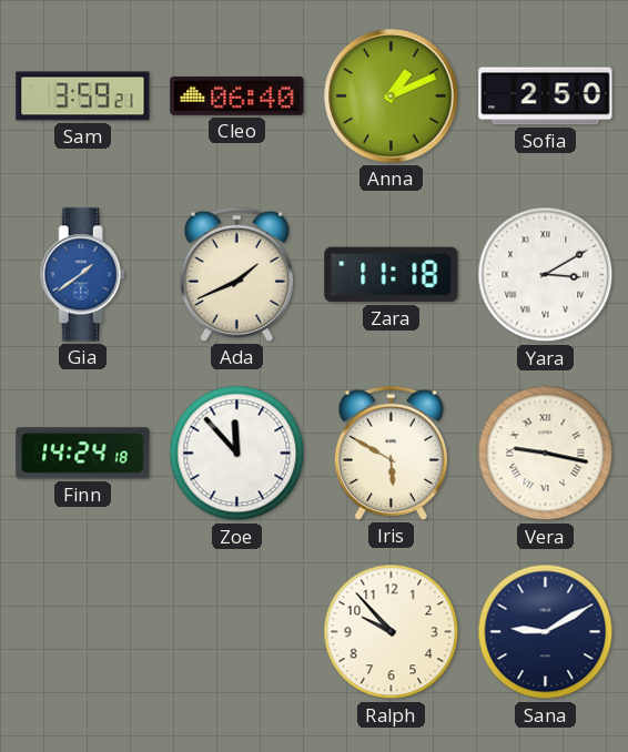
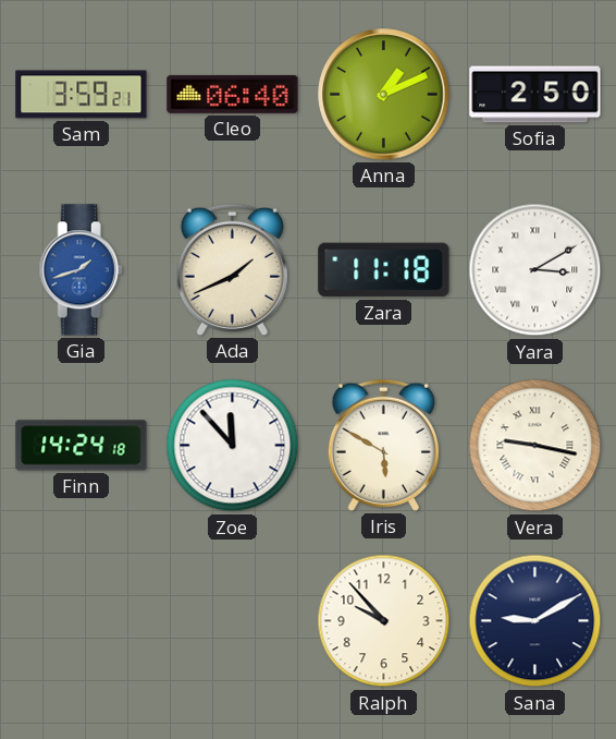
Gia: 1:39 -> 1:42 (81, 270)
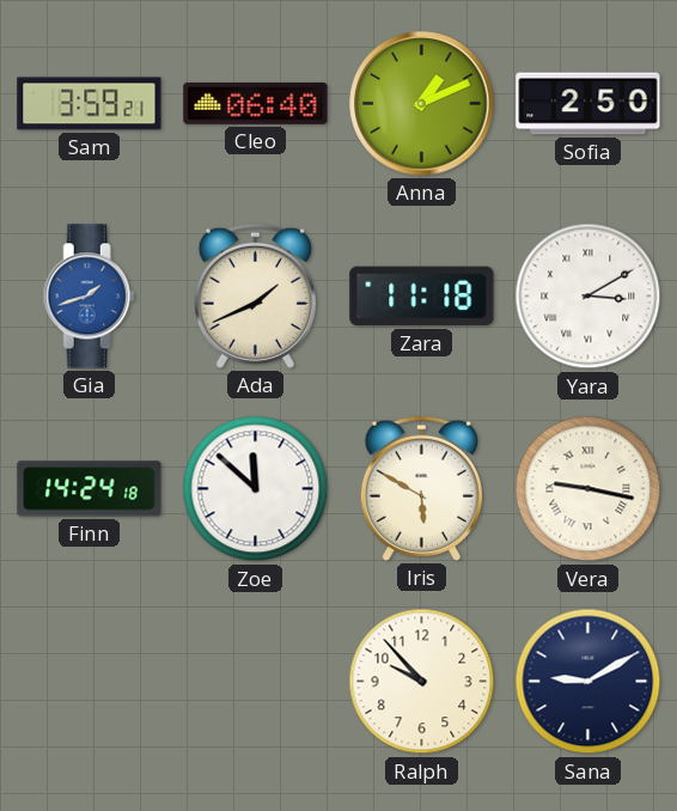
Zoe: 11:53 -> 11:52 (256, 489)
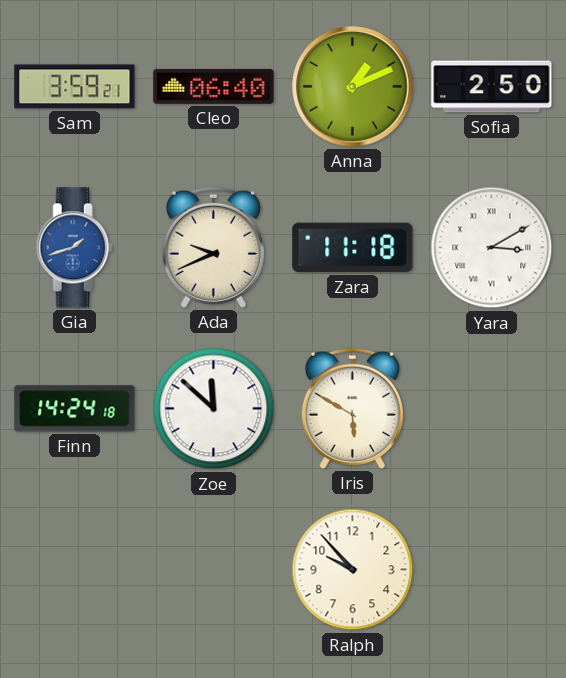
Ada: 1:41 -> 9:41 (213, 247)
Vera: 9:17 -> none (588, 489)
Sana: 9:10 -> none (588, 682)
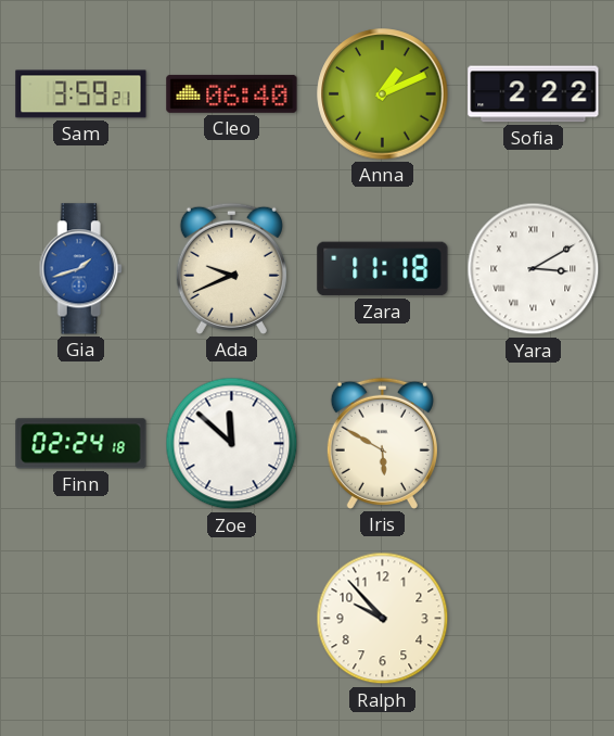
Sofia: 2:50 -> 2:22 (534, 94)
Finn: 14:24 -> 02:24 (81, 444)
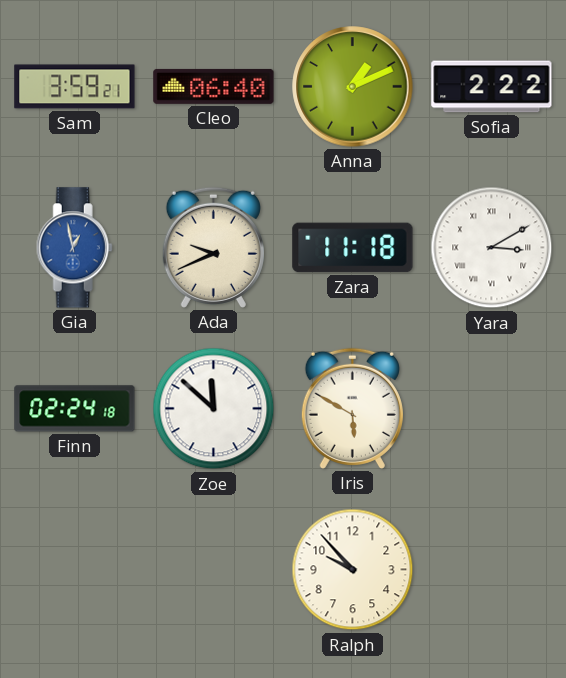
Gia: 1:42 -> 12:58 (74, 248)
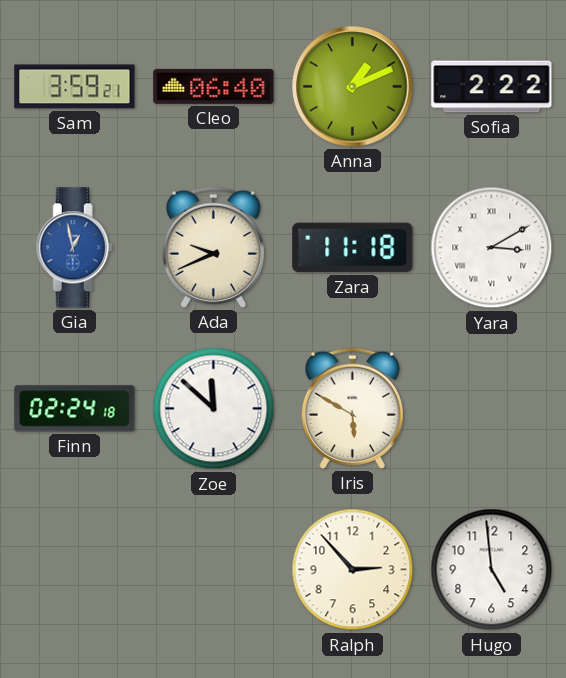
Ralph: 9:53 -> 2:53 (353, 570)
Hugo: none -> 4:59 (492, 570)
